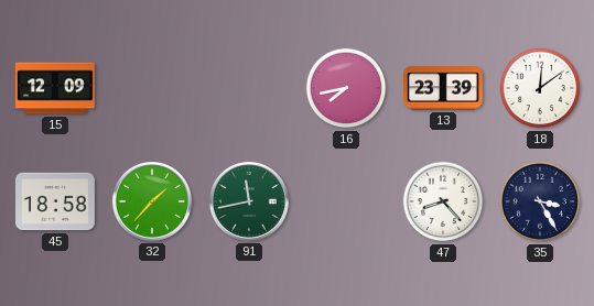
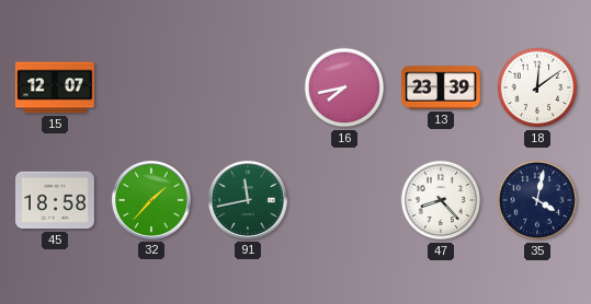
15: 12:09 -> 12:07 (55, 87)
35: 3:25 -> 4:02 (537, 200)
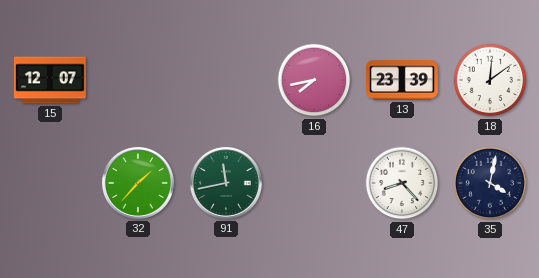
45: 18:58 -> none (56, 200)
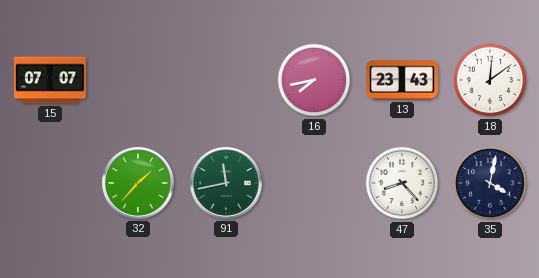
15: 12:07 -> 07:07 (50, 80)
13: 23:39 -> 23:43 (403, 80)
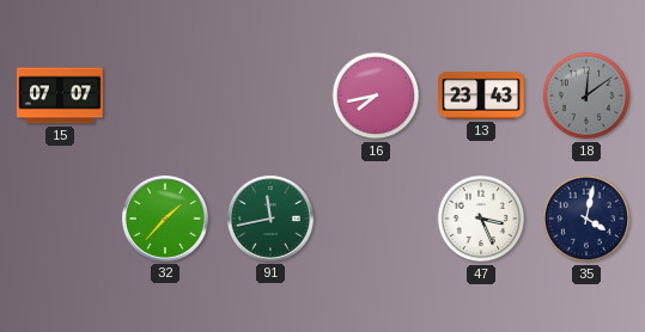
18 dial: white -> grey (586, 96)
47: 8:23 -> 3:26 (481, 219)
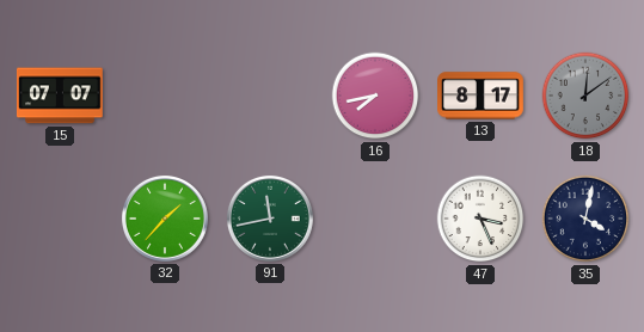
13: 23:43 -> 8:17 (482, 96)
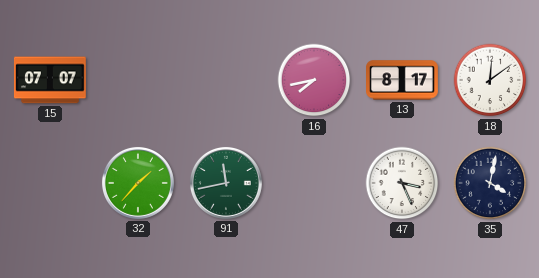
18 dial: grey -> white (490, 80)
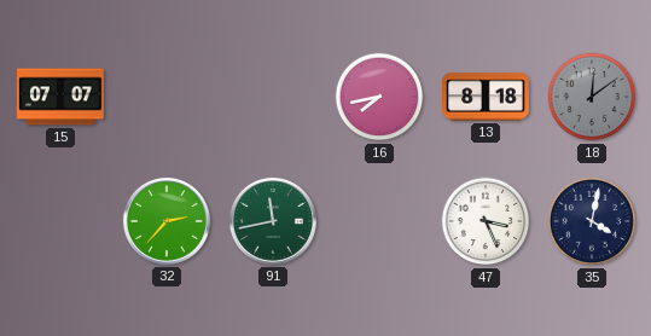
13: 8:17 -> 8:18 (487, 97)
18 dial: white -> grey (592, 97)
32: 1:37 -> 2:37 (167, 221)
